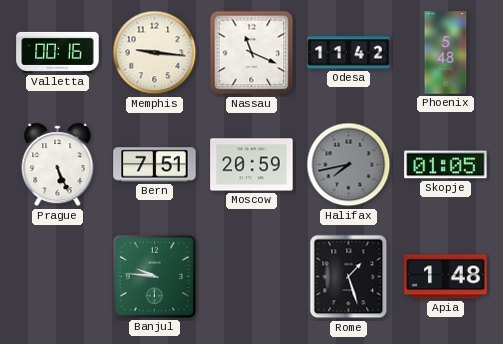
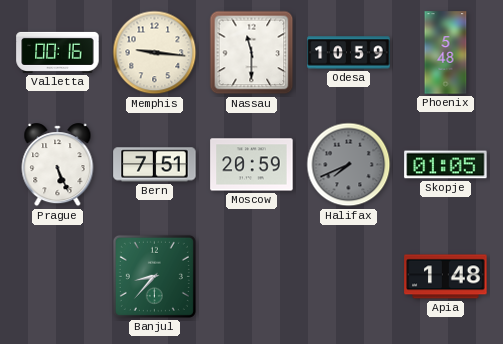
Nassau: 11:19 -> 11:30 (252, 53)
Odesa: 11:42 -> 10:59 (349, 53)
Halifax: 7:43 -> 7:41 (349, 165)
Banjul: 9:46 -> 8:37 (154, 276)
Rome: 1:27 -> none (349, 277)
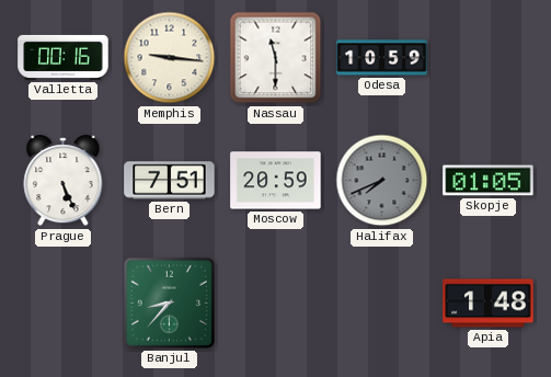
Phoenix: 5:48 -> none (446, 53)
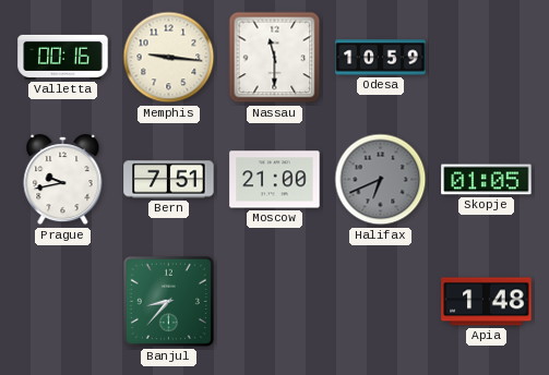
Prague: 5:26 -> 9:43 (63, 180)
Moscow: 20:59 -> 21:00 (275, 180)
Halifax: 7:41 -> 6:41 (381, 180)
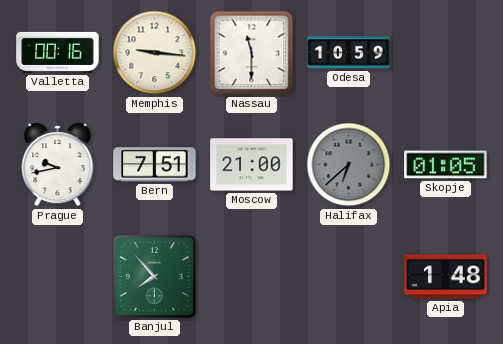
Halifax: 6:41 -> 6:38 (349, 165)
Banjul: 8:37 -> 7:53 (154, 276)
